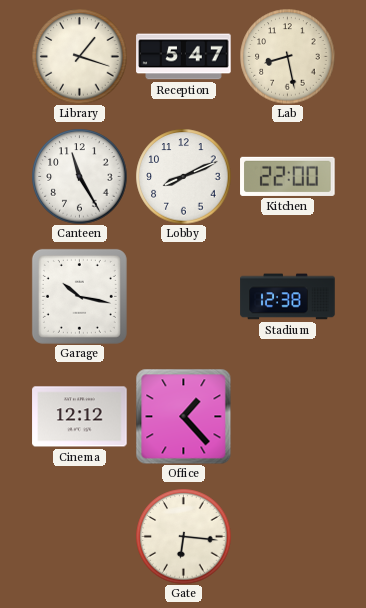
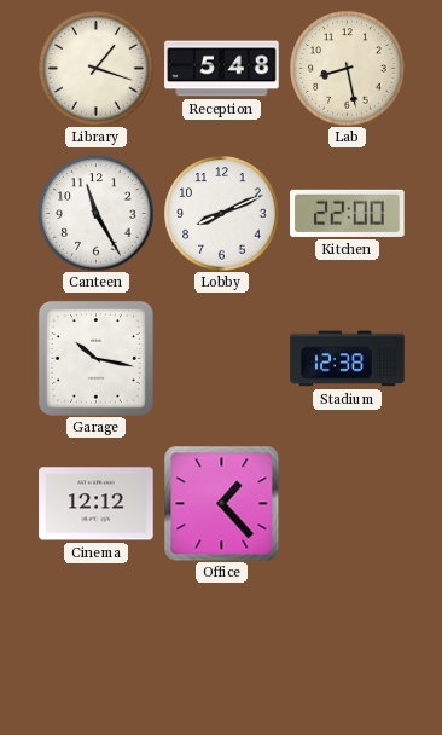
Reception: 5:47 -> 5:48 (222, 69)
Gate: 6:16 -> none (183, 536)
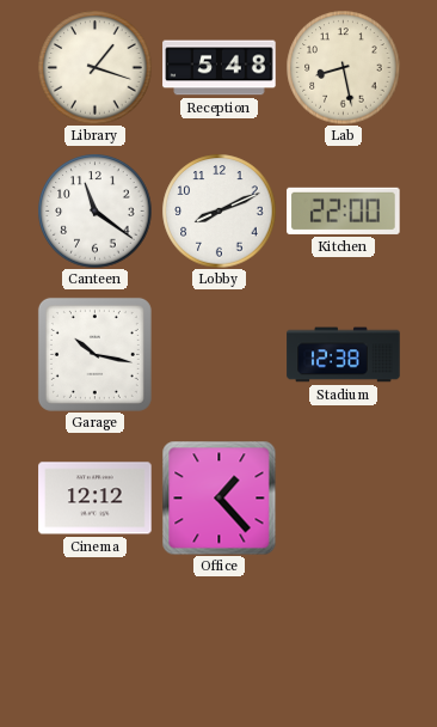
Canteen: 11:25 -> 11:21 (94, 210)
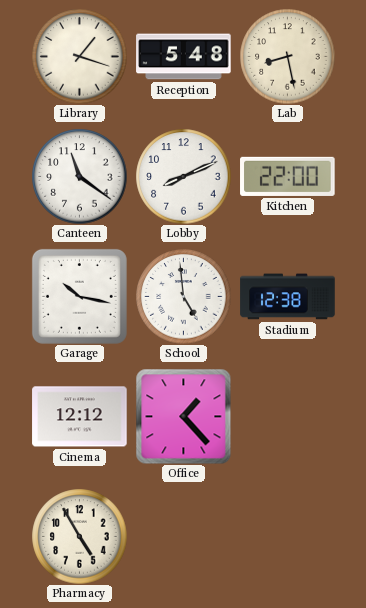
School: none -> 4:59 (183, 296)
Pharmacy: none -> 4:55 (79, 536)
